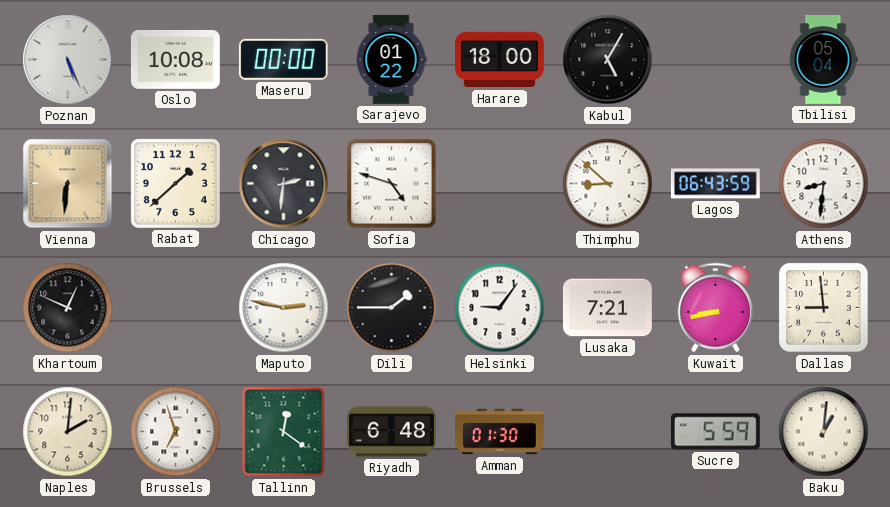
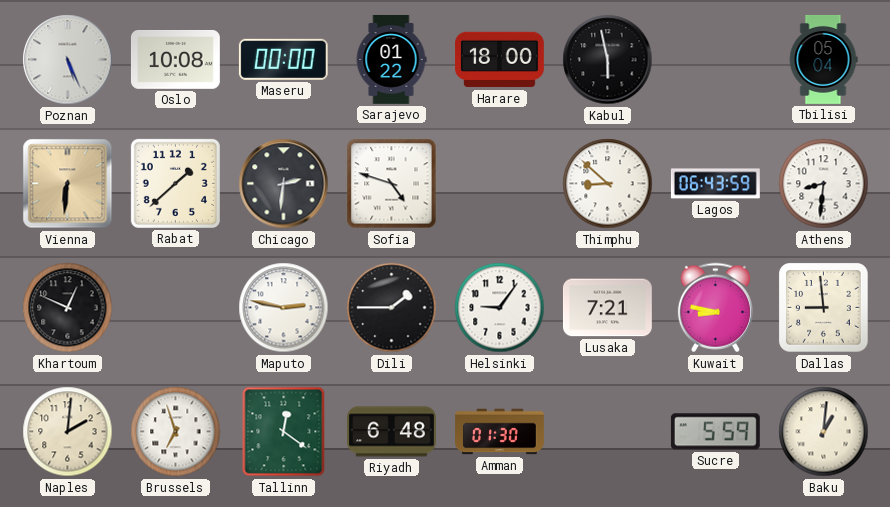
Kabul: 5:05 -> 5:58 (608, 60)
Kuwait: 8:43 -> 8:47 (715, 308)
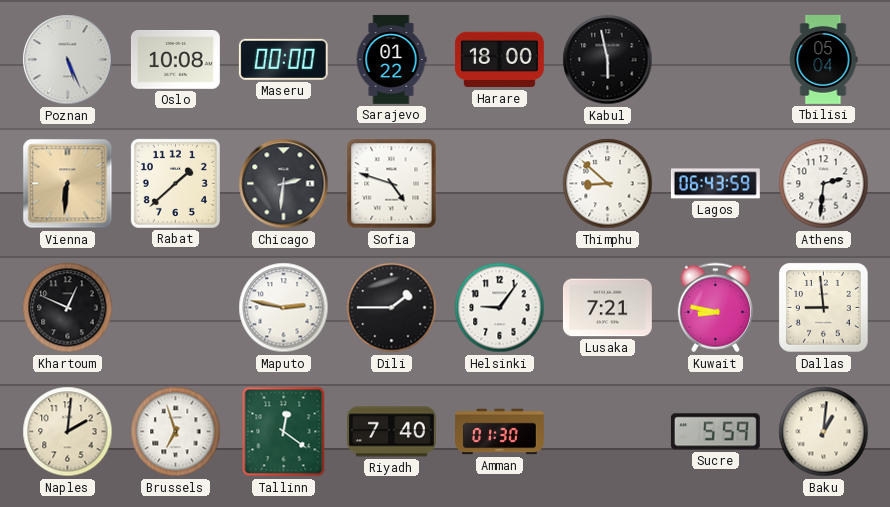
Athens: 8:31 -> 2:31 (824, 184)
Riyadh: 6:48 -> 7:40 (391, 432)
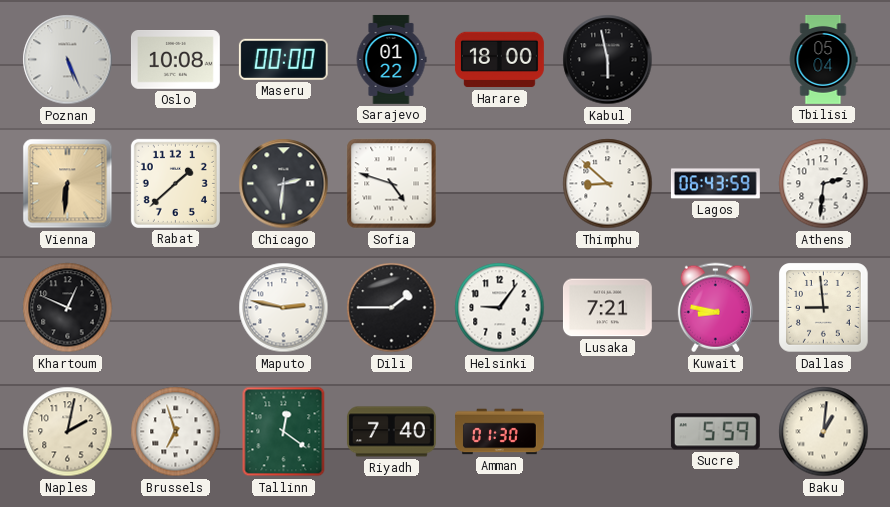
Naples: 2:01 -> 2:02 (68, 432)
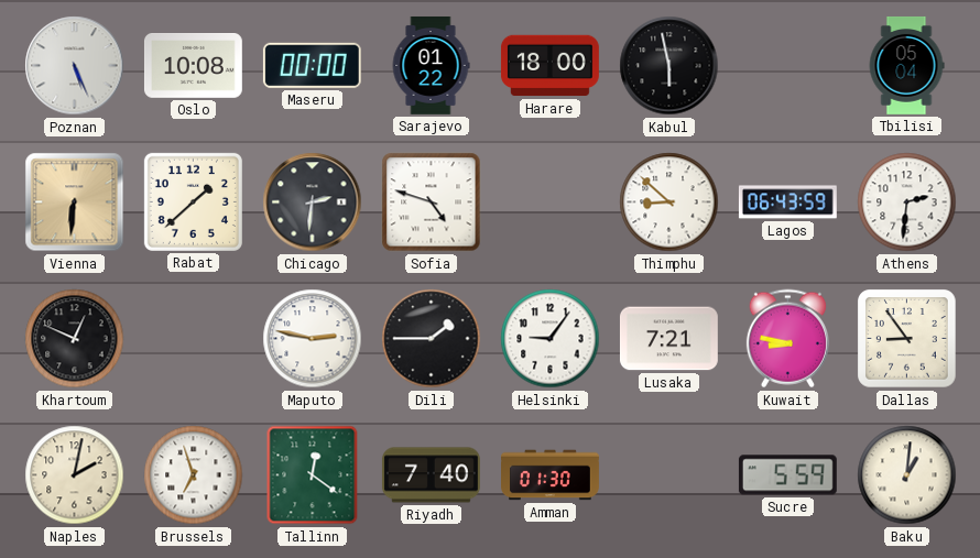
Dallas: 8:59 -> 8:54 (907, 339)
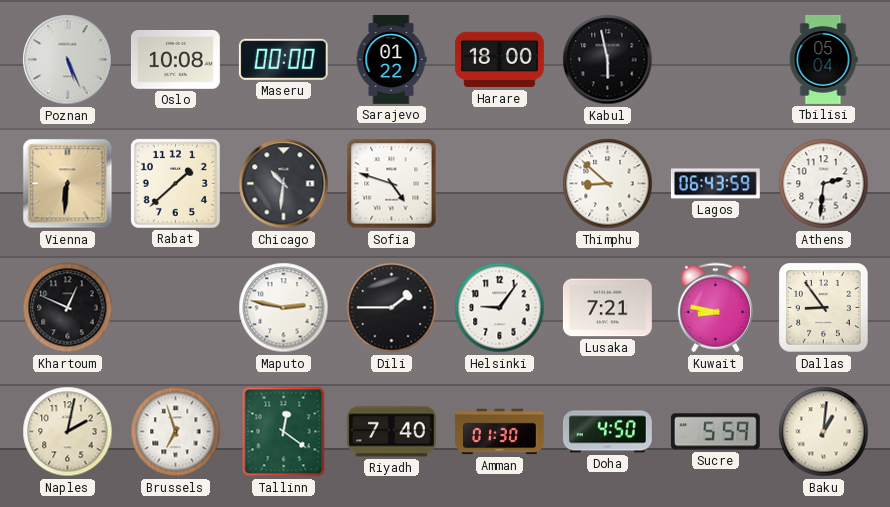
Chicago: 2:31 -> 10:31 (284, 184)
Doha: none -> 4:50 (607, 432)
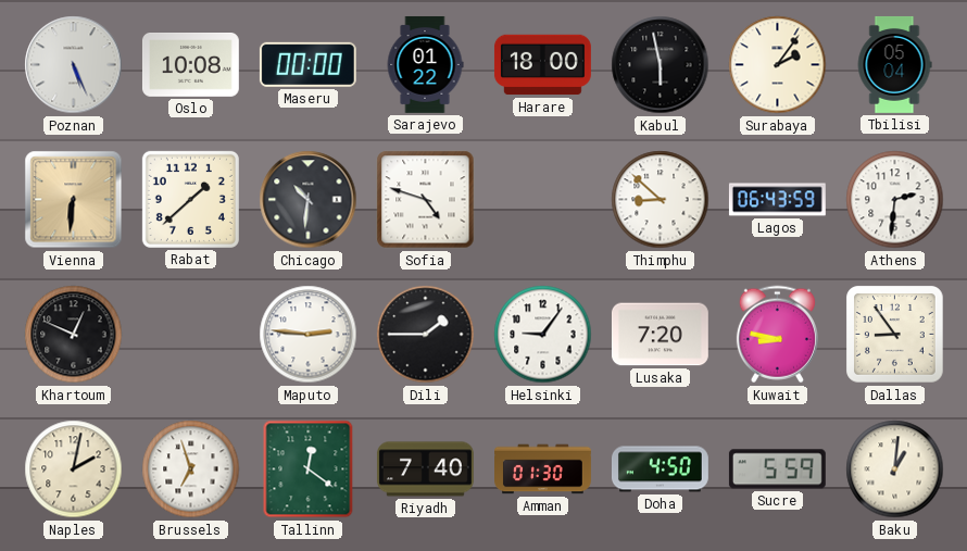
Surabaya: none -> 2:06 (778, 65)
Maputo: 2:47 -> 2:46 (309, 335)
Lusaka: 7:21 -> 7:20 (660, 335)
